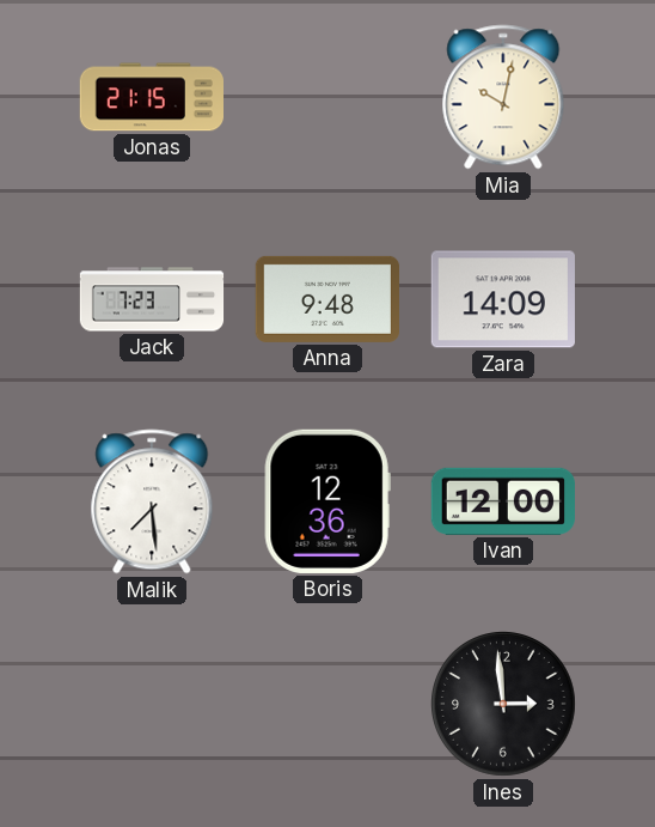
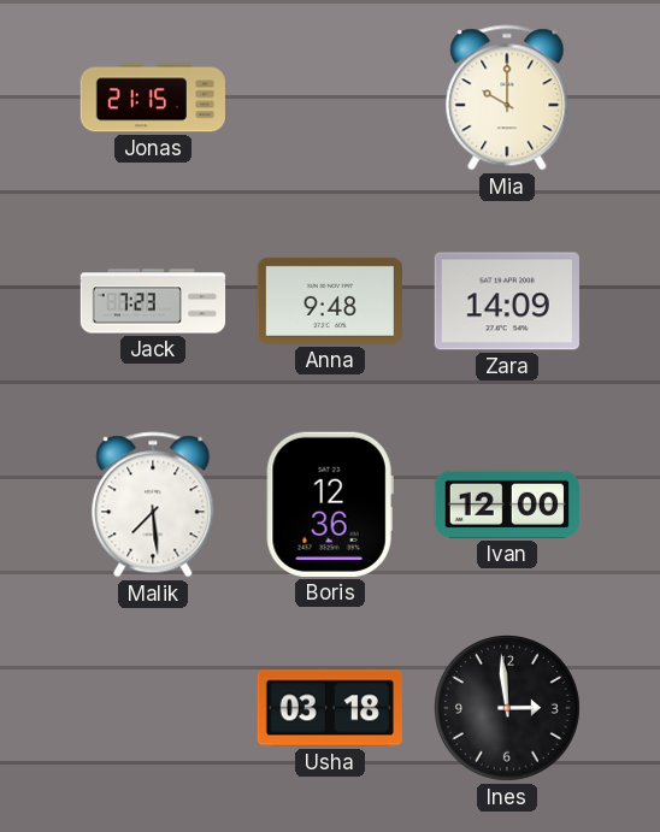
Mia: 10:02 -> 10:00 (507, 98)
Usha: none -> 03:18 (330, 708)
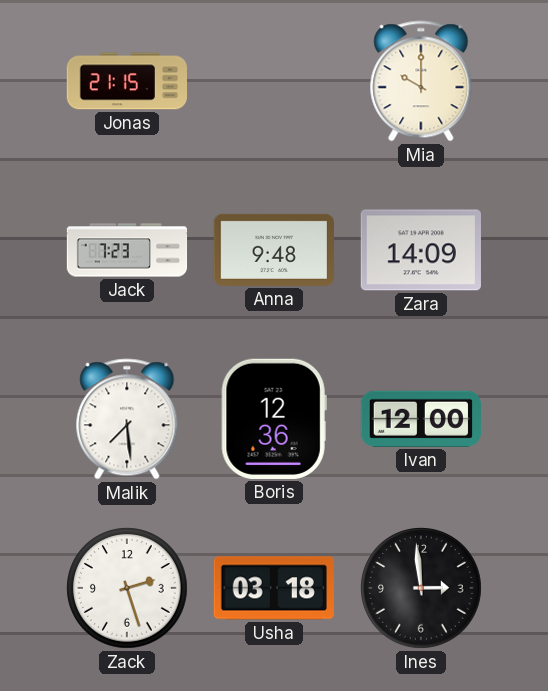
Zack: none -> 2:27 (128, 589)
